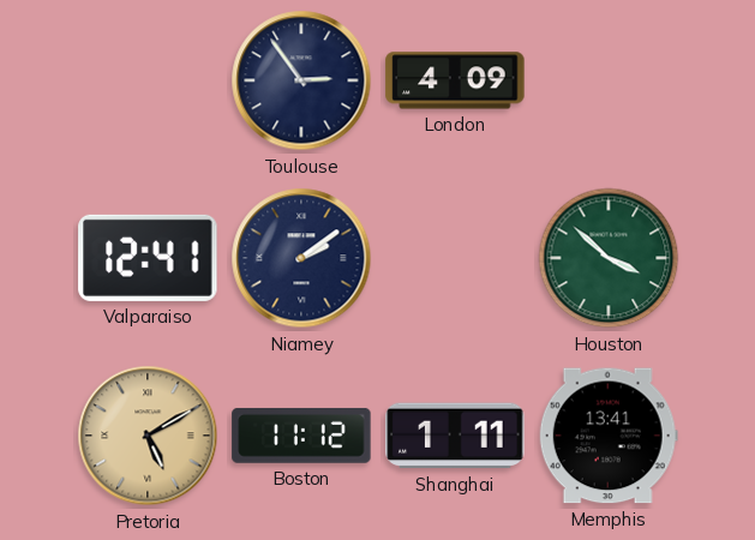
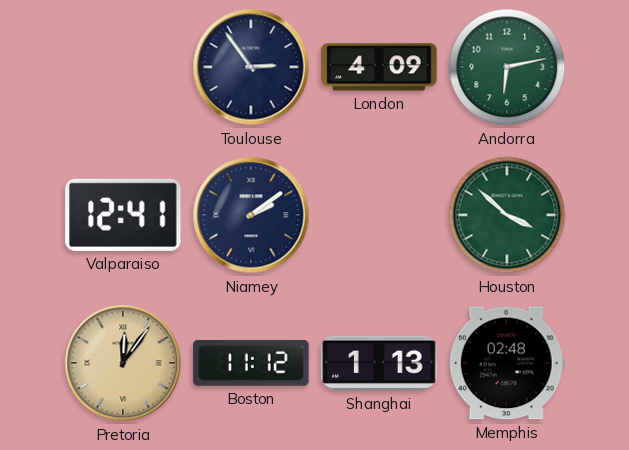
Andorra: none -> 6:13 (507, 67)
Pretoria: 5:10 -> 12:06 (123, 363)
Shanghai: 1:11 -> 1:13 (379, 363)
Memphis: 13:41 -> 02:48 (507, 363)
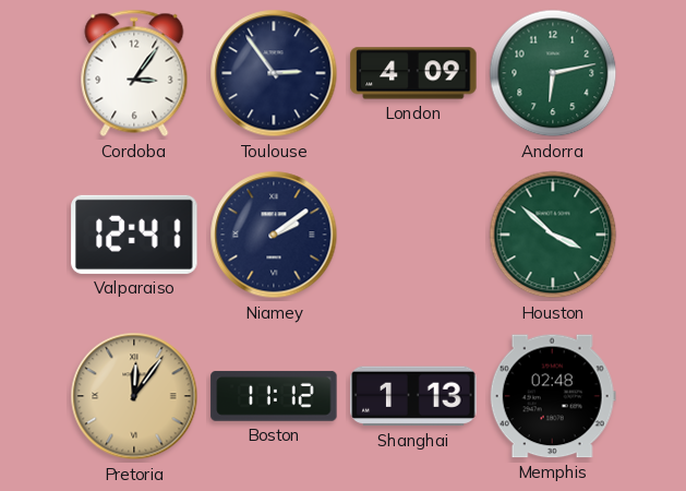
Cordoba: none -> 3:06 (134, 73)
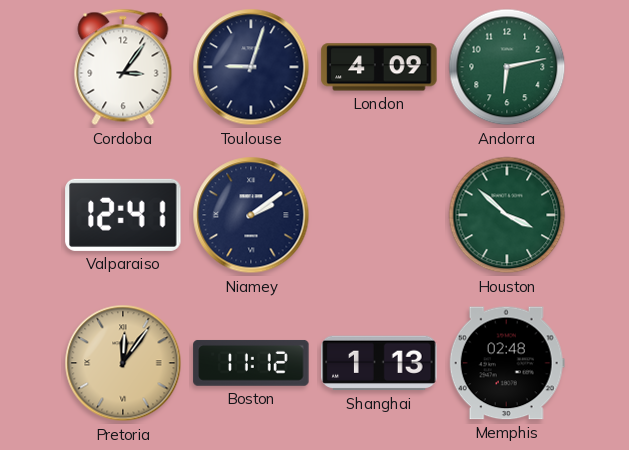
Toulouse: 2:54 -> 9:03 (251, 67)
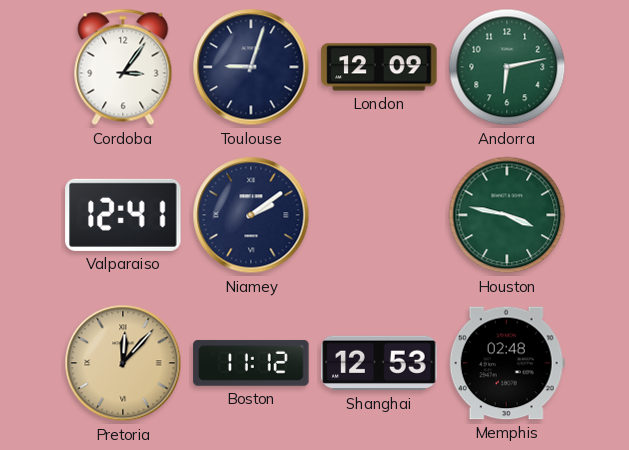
London: 4:09 -> 12:09 (379, 67)
Houston: 3:52 -> 3:47 (507, 215)
Pretoria: 12:06 -> 12:07 (123, 363)
Shanghai: 1:13 -> 12:53 (379, 363)
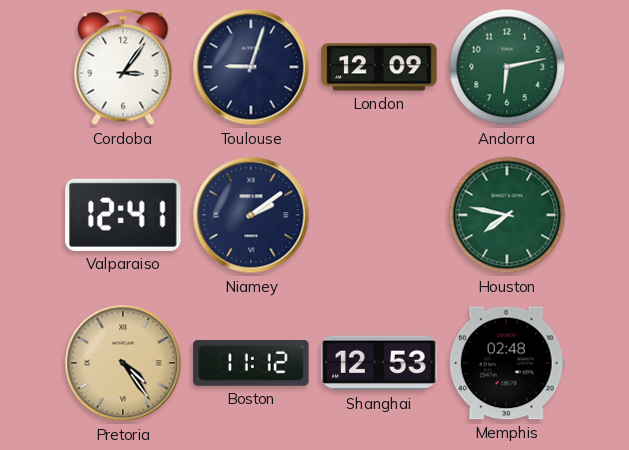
Houston: 3:47 -> 7:47 (507, 215)
Pretoria: 12:07 -> 4:24 (123, 363)
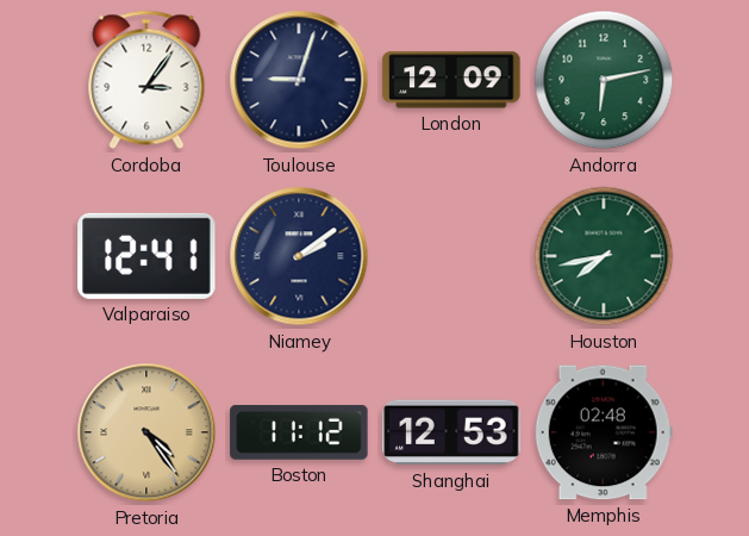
Houston: 7:47 -> 7:43 (604, 256)
